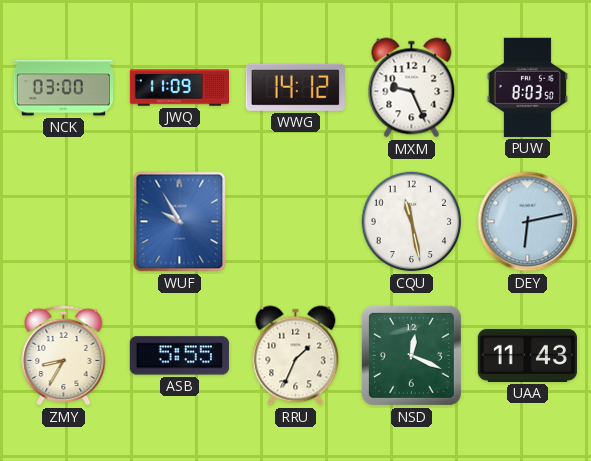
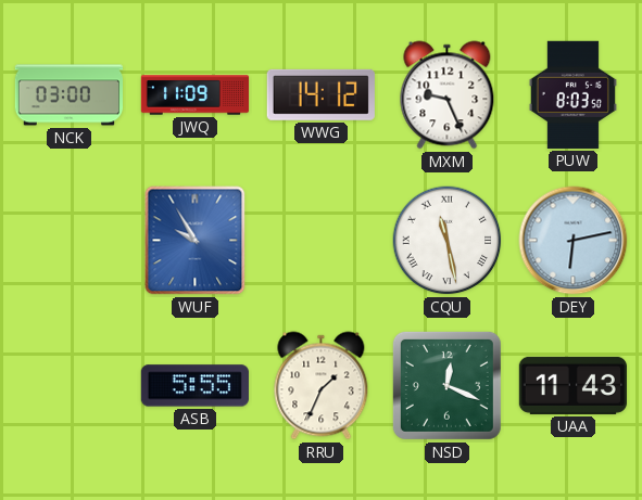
CQU numerals: Arabic -> Roman (448, 241)
ZMY: 8:35 -> none (64, 355)
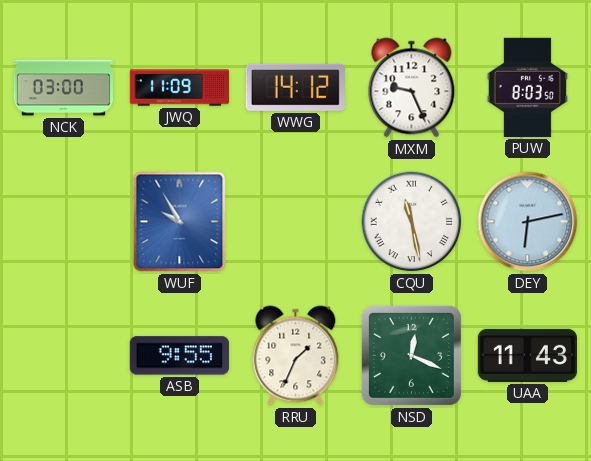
ASB: 5:55 -> 9:55 (179, 356)
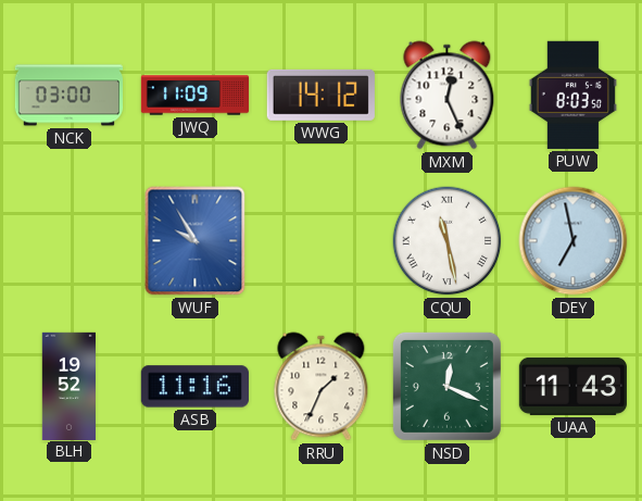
MXM: 9:26 -> 12:26 (448, 96)
DEY: 6:13 -> 6:58 (574, 241)
BLH: none -> 19:52 (68, 386)
ASB: 9:55 -> 11:16 (194, 387)
